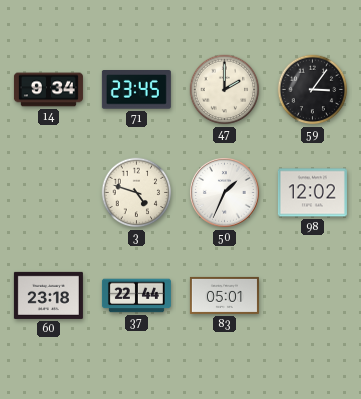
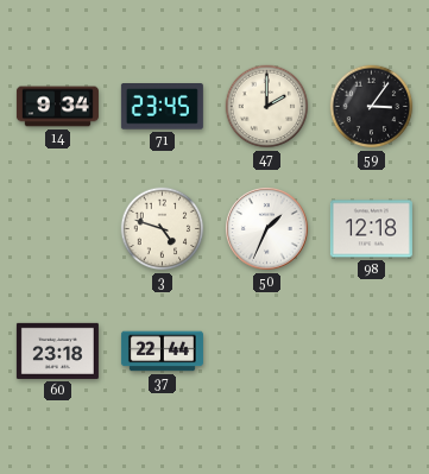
98: 12:02 -> 12:18 (371, 229)
83: 05:01 -> none (224, 295)
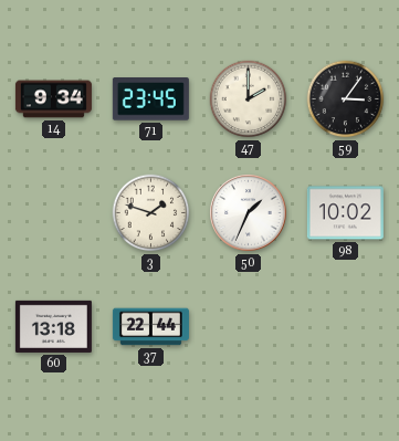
3: 4:48 -> 1:48 (151, 213)
98: 12:18 -> 10:02 (345, 213)
60: 23:18 -> 13:18 (53, 326)
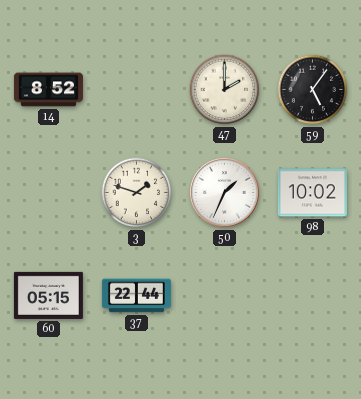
14: 9:34 -> 8:52 (48, 90)
71: 23:45 -> none (150, 99)
59: 3:06 -> 5:06 (313, 90)
60: 13:18 -> 05:15 (48, 295)
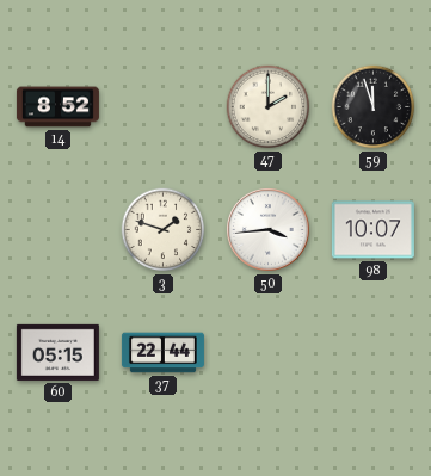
59: 5:06 -> 11:57 (374, 107)
50: 1:34 -> 3:44 (269, 230)
98: 10:02 -> 10:07 (372, 230)
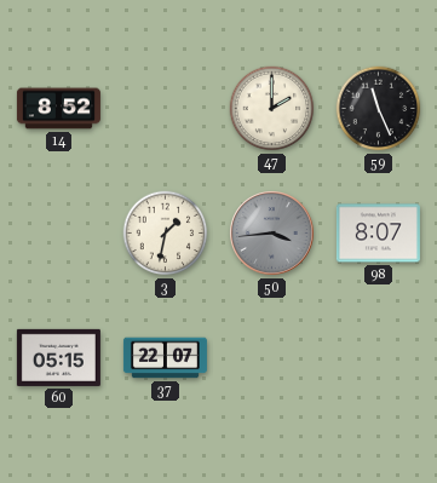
59: 11:57 -> 11:26 (379, 109)
3: 1:48 -> 1:32 (166, 234)
50 dial: white -> grey (272, 234)
98: 10:07 -> 8:07 (378, 234)
37: 22:44 -> 22:07 (165, 358)
